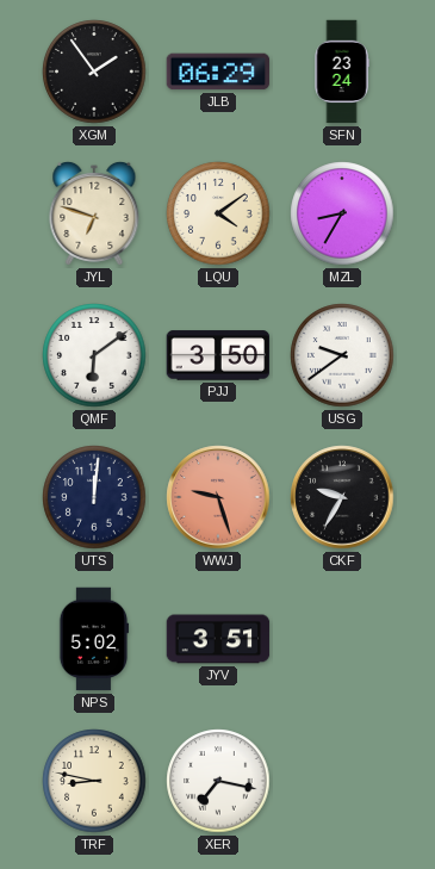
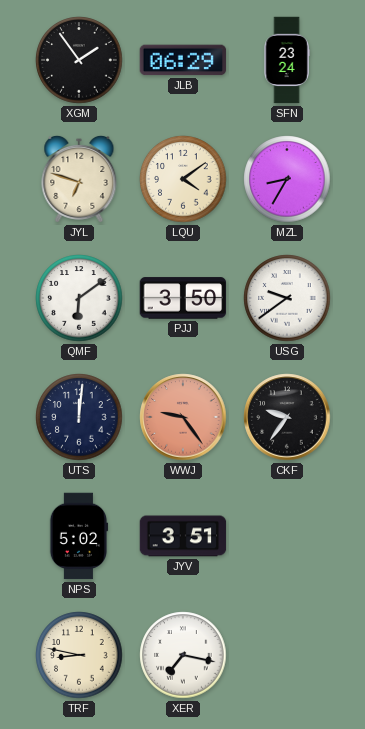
WWJ: 9:27 -> 9:24 (183, 417)
CKF: 9:35 -> 9:36 (287, 417)
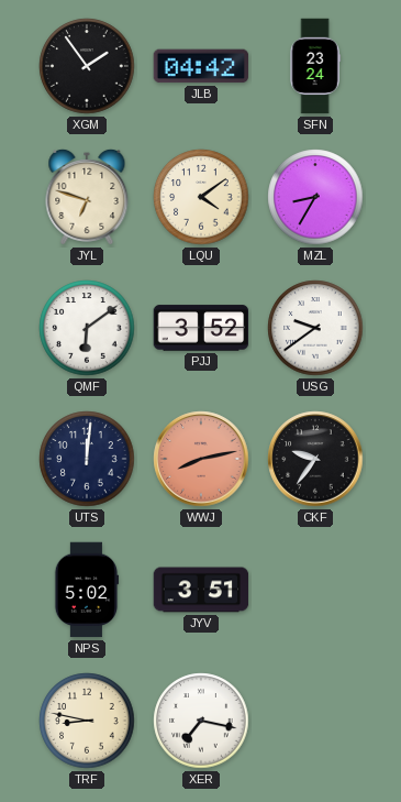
JLB: 06:29 -> 04:42 (201, 66)
PJJ: 3:50 -> 3:52 (201, 328)
WWJ: 9:24 -> 8:13 (201, 459)
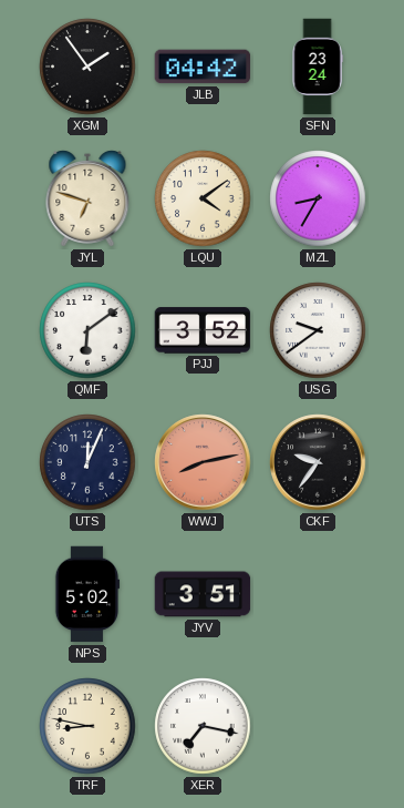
UTS: 12:01 -> 12:04 (87, 462)
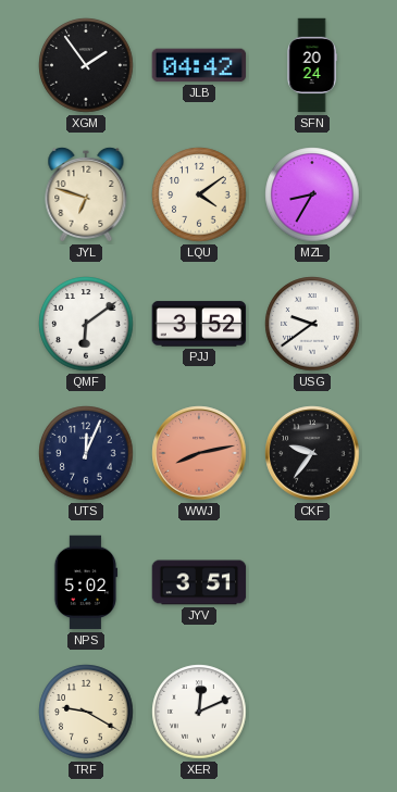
SFN: 23:24 -> 20:24 (312, 65)
TRF: 8:47 -> 9:20 (86, 712)
XER: 7:17 -> 12:11 (199, 712)
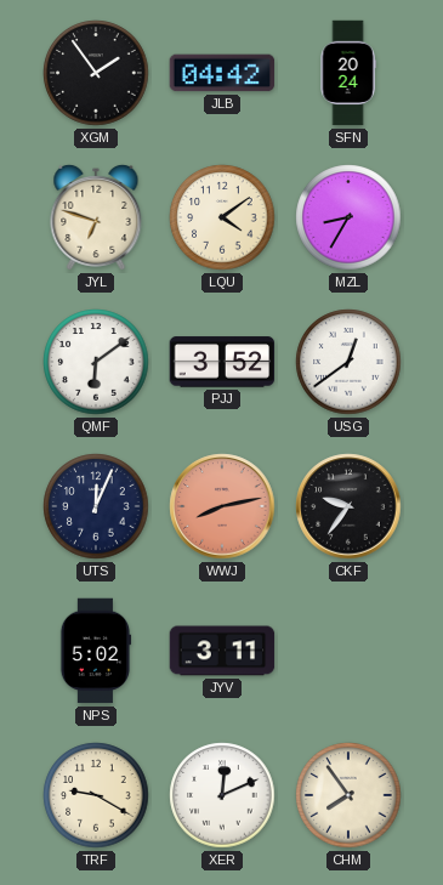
USG: 9:39 -> 12:39 (348, 362)
JYV: 3:51 -> 3:11 (222, 651)
CHM: none -> 7:54 (348, 795)
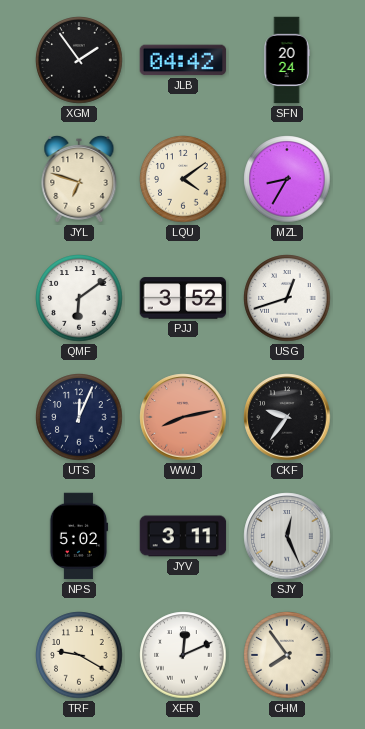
USG: 12:39 -> 12:42 (287, 298)
SJY: none -> 12:26 (287, 536)
